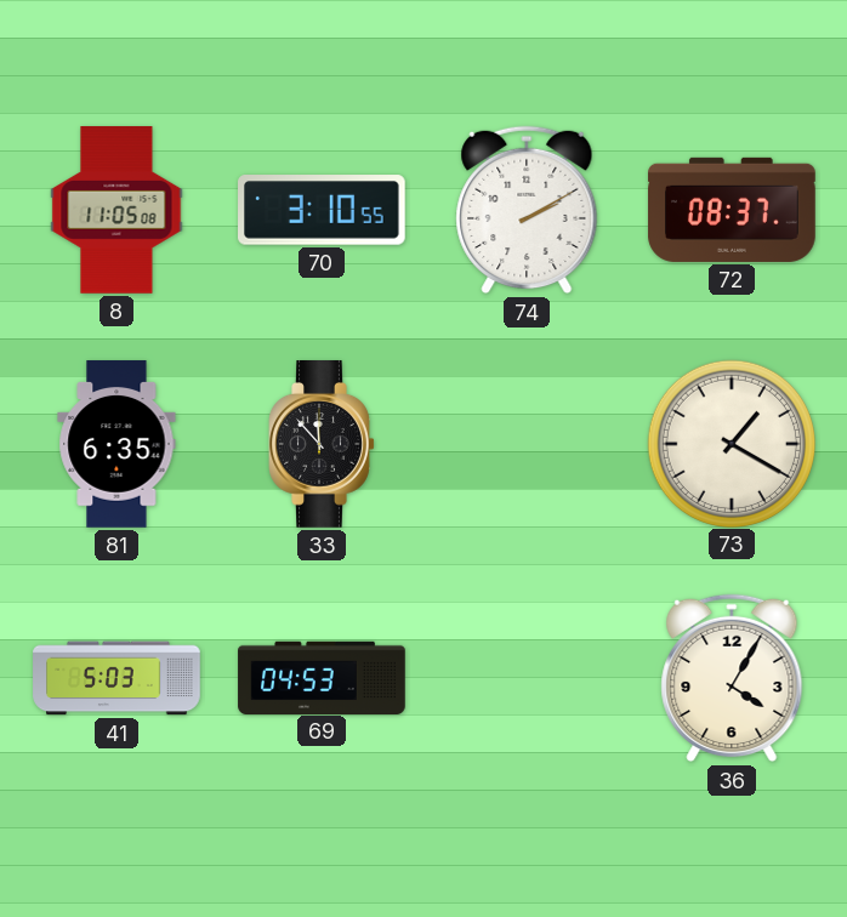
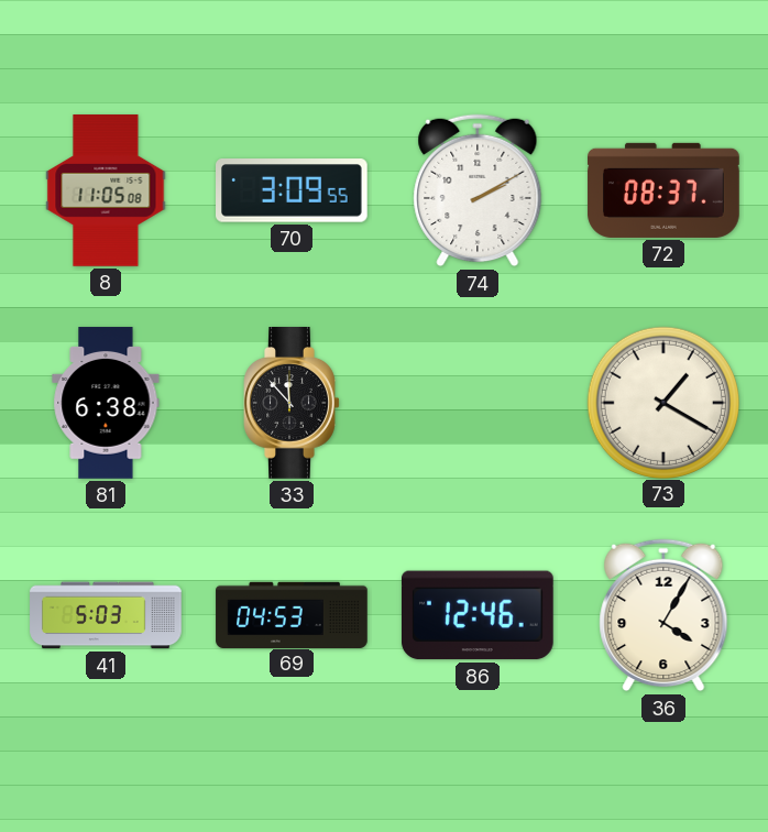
70: 3:10 -> 3:09 (293, 190)
81: 6:35 -> 6:38 (106, 403)
86: none -> 12:46 (478, 615)
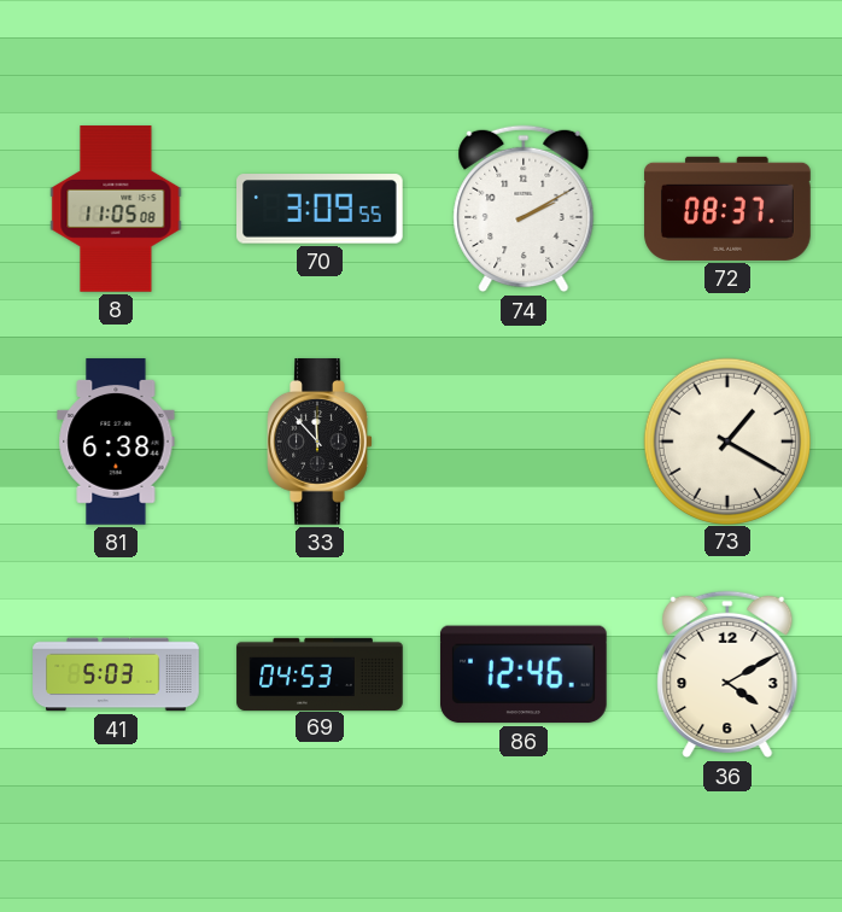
36: 4:05 -> 4:10 (727, 674)
